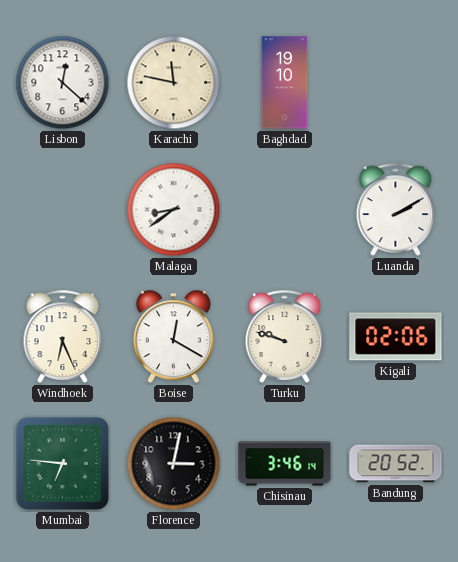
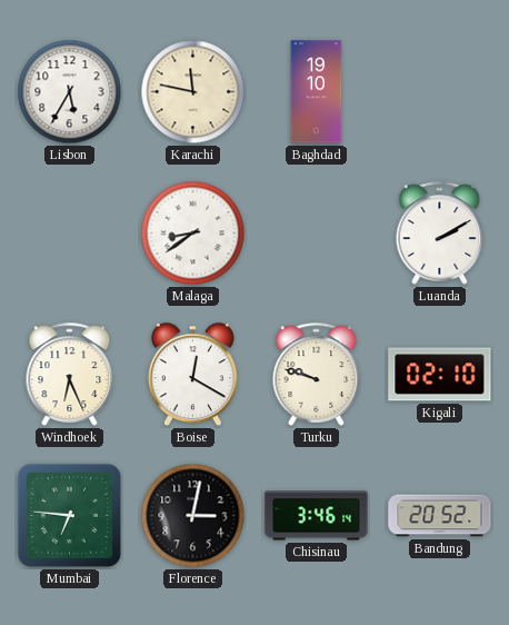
Lisbon: 12:22 -> 5:35 (70, 92)
Kigali: 02:06 -> 02:10 (440, 375)
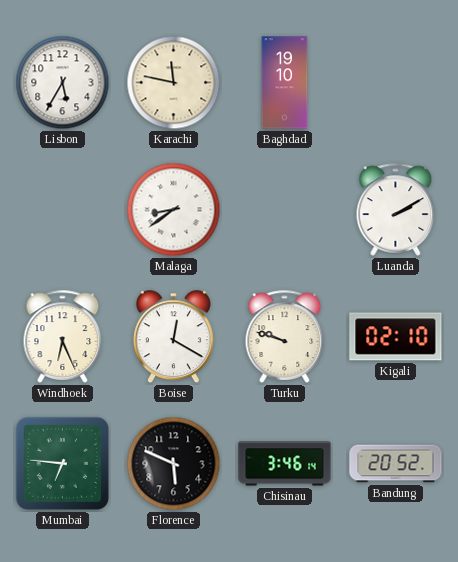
Florence: 3:02 -> 5:49 (174, 464)
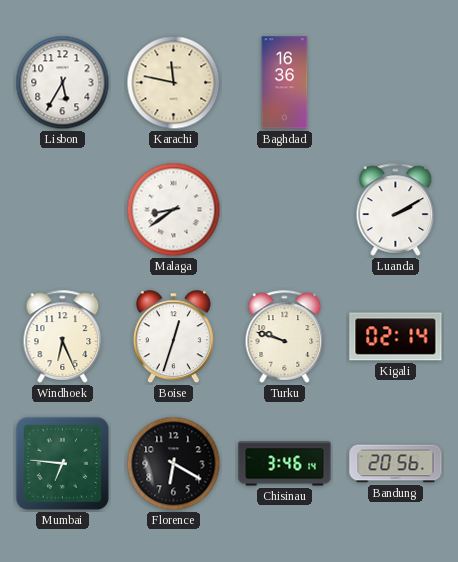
Baghdad: 19:10 -> 16:36 (285, 83)
Boise: 12:20 -> 12:33 (173, 337)
Kigali: 02:10 -> 02:14 (396, 337)
Florence: 5:49 -> 6:20 (174, 464)
Bandung: 20:52 -> 20:56 (396, 464)
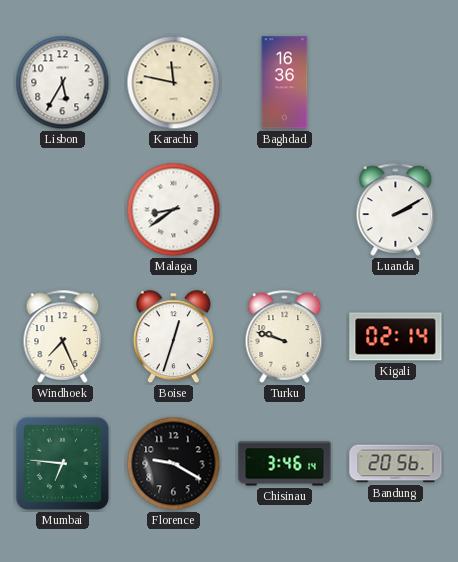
Windhoek: 6:26 -> 7:26 (63, 336)
Florence: 6:20 -> 9:20 (174, 464)
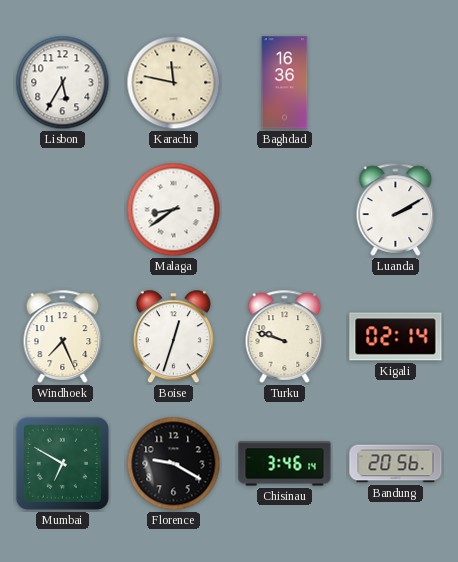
Mumbai: 6:46 -> 6:50 (62, 463)
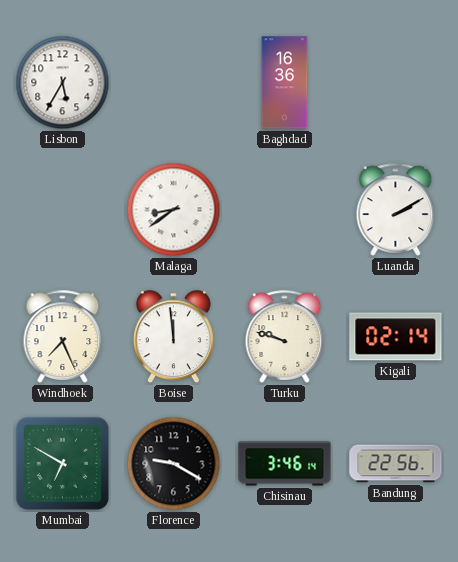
Karachi: 11:47 -> none (174, 83)
Boise: 12:33 -> 11:59 (173, 337)
Bandung: 20:56 -> 22:56 (396, 464)
